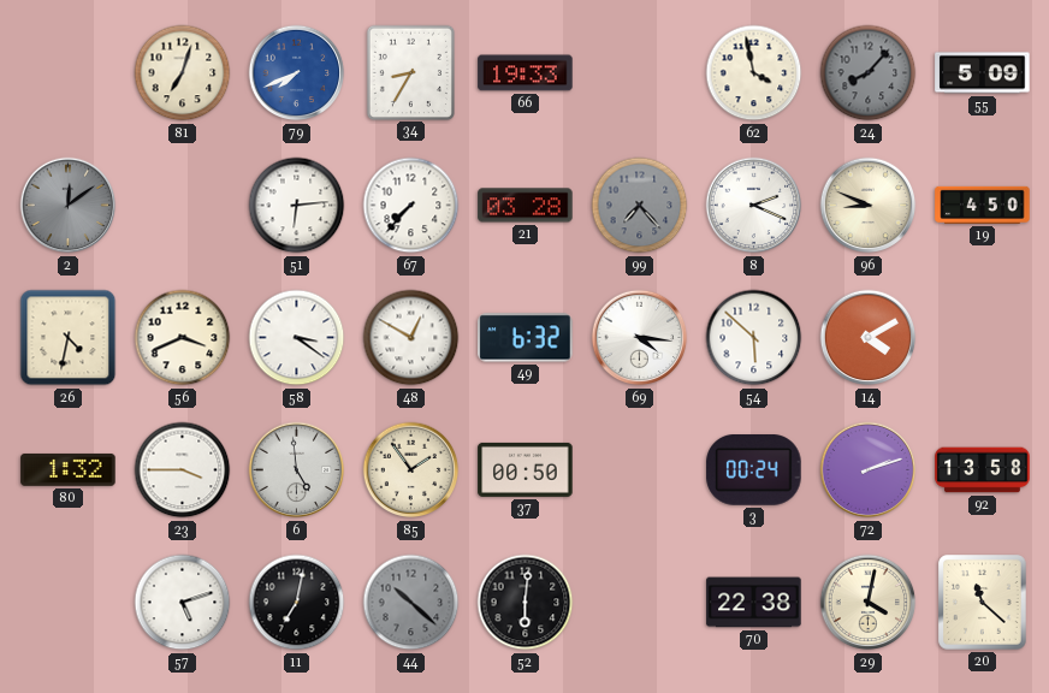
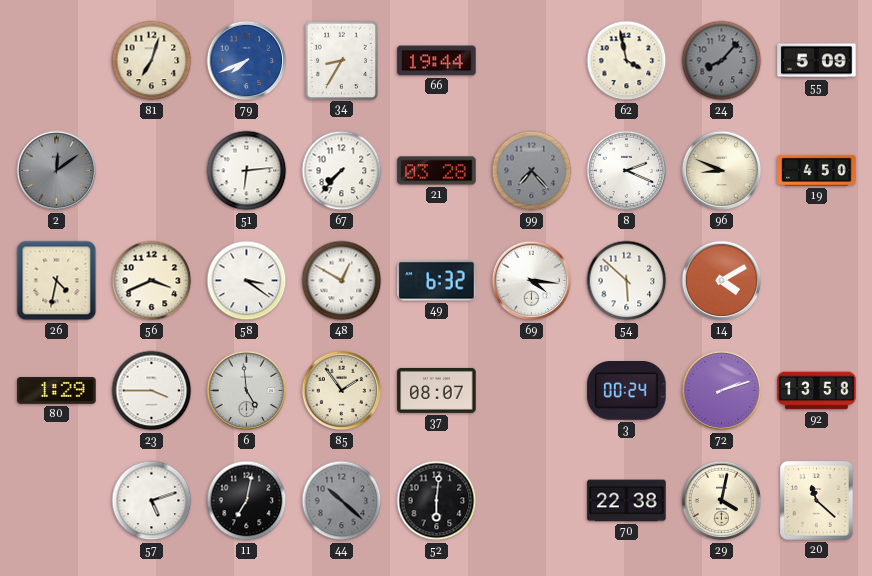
66: 19:33 -> 19:44 (437, 61)
80: 1:32 -> 1:29 (57, 390)
37: 00:50 -> 08:07 (437, 390)
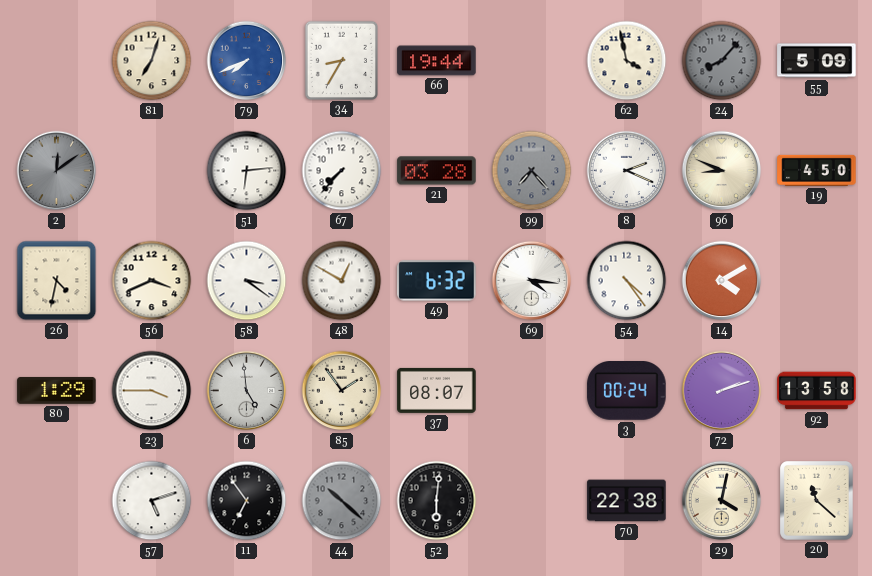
54: 5:52 -> 4:24 (627, 281)
11: 7:02 -> 6:54 (247, 501)
